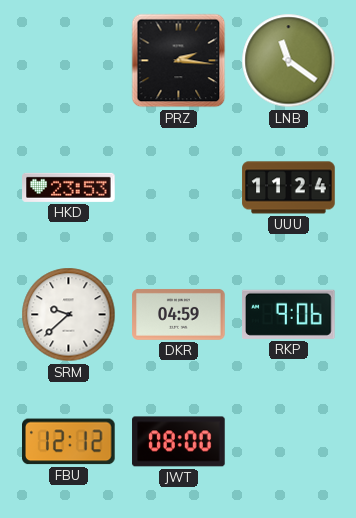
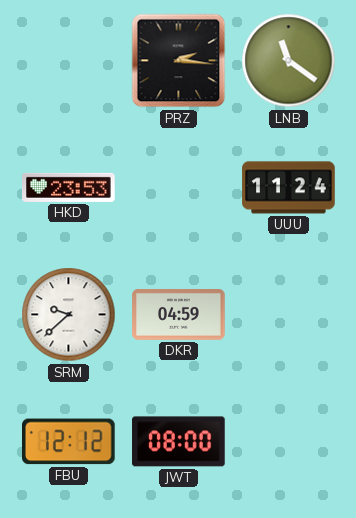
RKP: 9:06 -> none (289, 314)
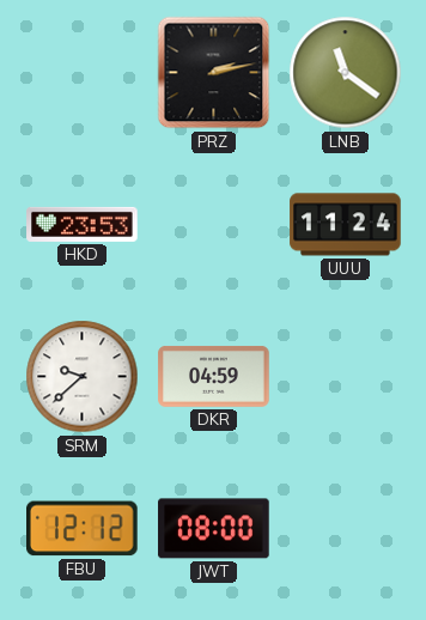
PRZ: 2:16 -> 2:13 (214, 73)
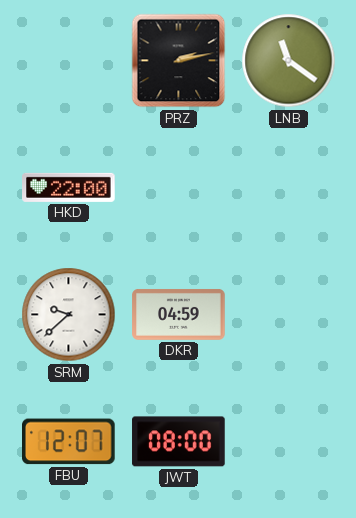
HKD: 23:53 -> 22:00 (69, 187)
UUU: 11:24 -> none (346, 225)
FBU: 12:12 -> 12:07 (69, 442)
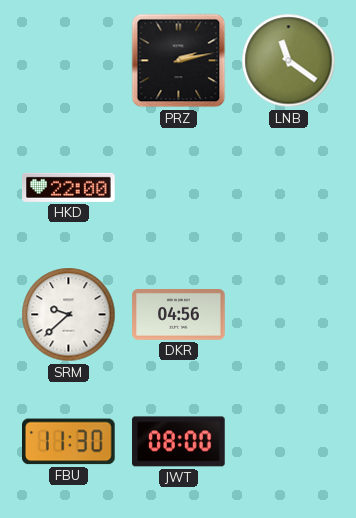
DKR: 04:59 -> 04:56 (179, 315)
FBU: 12:07 -> 11:30 (69, 442)
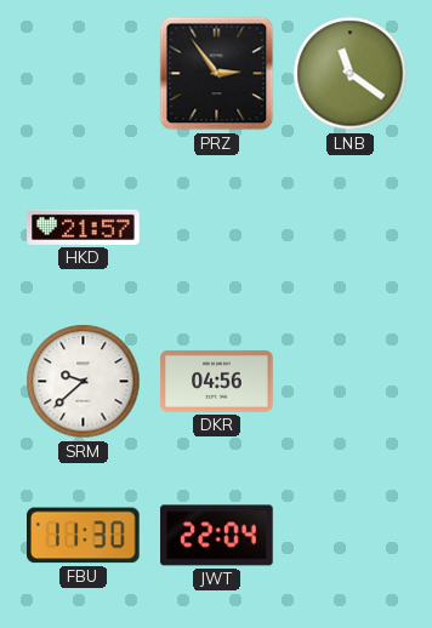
PRZ: 2:13 -> 2:54 (217, 74)
HKD: 22:00 -> 21:57 (84, 227)
JWT: 08:00 -> 22:04 (217, 536)
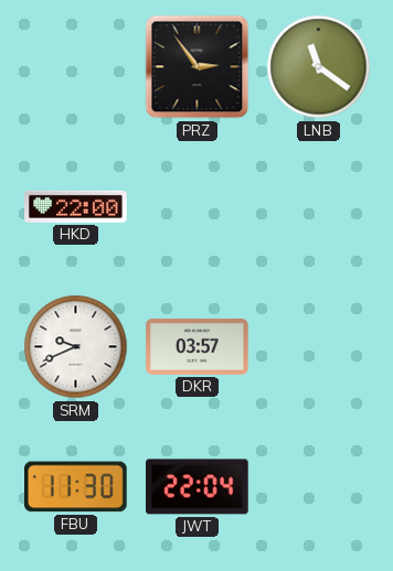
HKD: 21:57 -> 22:00 (76, 206)
SRM: 9:38 -> 9:41 (76, 347)
DKR: 04:56 -> 03:57 (198, 347)
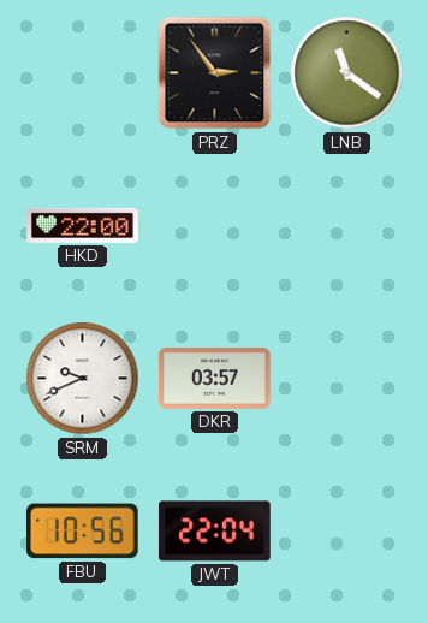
FBU: 11:30 -> 10:56 (83, 532)
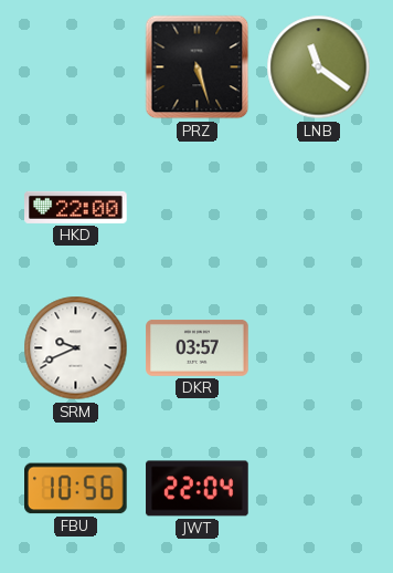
PRZ: 2:54 -> 5:27 (198, 67)
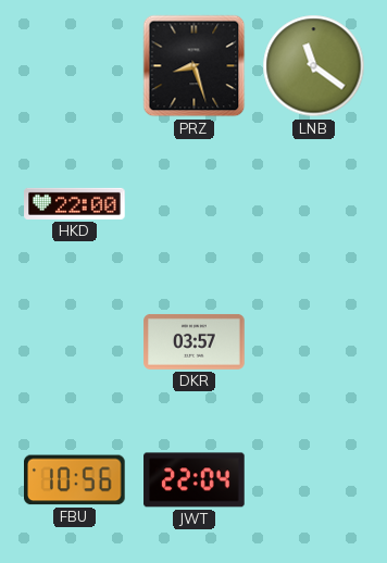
PRZ: 5:27 -> 8:27 (195, 66)
SRM: 9:41 -> none (76, 348)
